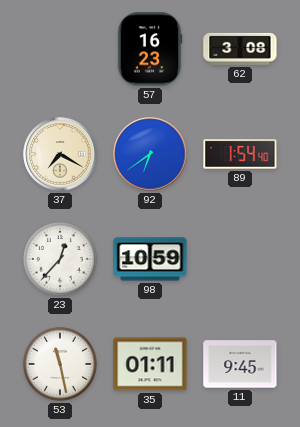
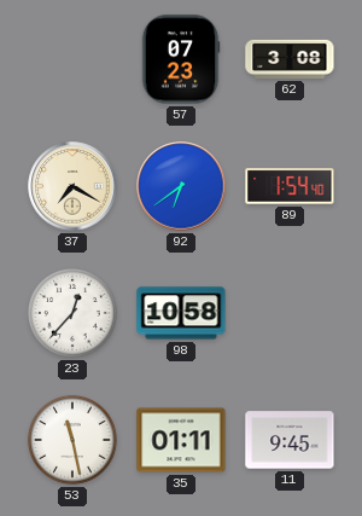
57: 16:23 -> 07:23 (181, 59)
98: 10:59 -> 10:58 (181, 313)
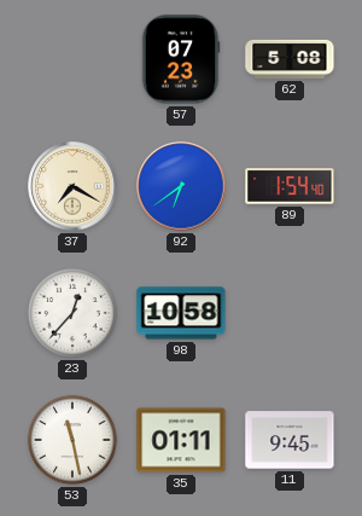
62: 3:08 -> 5:08 (290, 59)
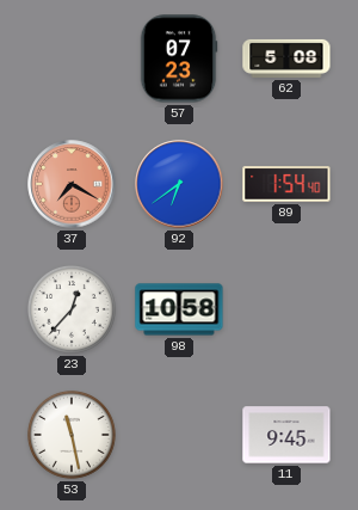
37 dial: cream -> salmon (72, 184)
35: 01:11 -> none (181, 440)
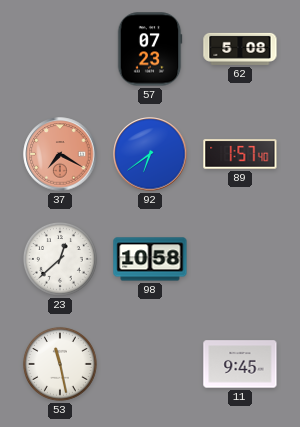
89: 1:54 -> 1:57 (240, 154)
23: 12:37 -> 12:38 (60, 259)
